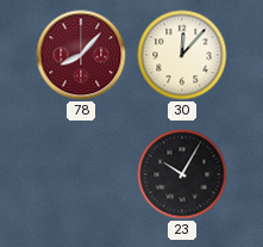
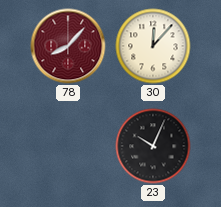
23: 10:05 -> 10:04 (153, 146)
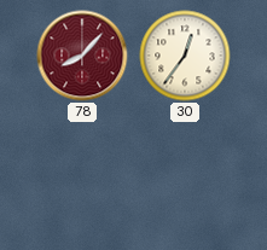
30: 12:07 -> 12:36 (185, 56)
23: 10:04 -> none (153, 146)
